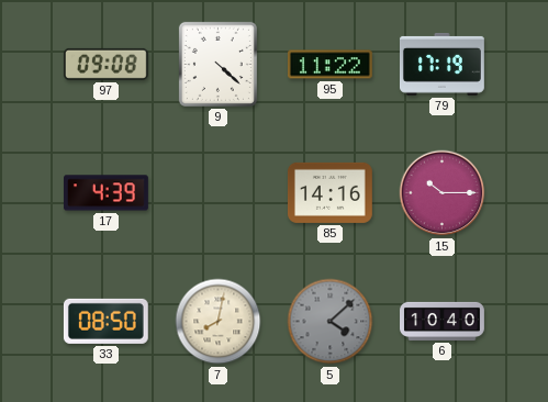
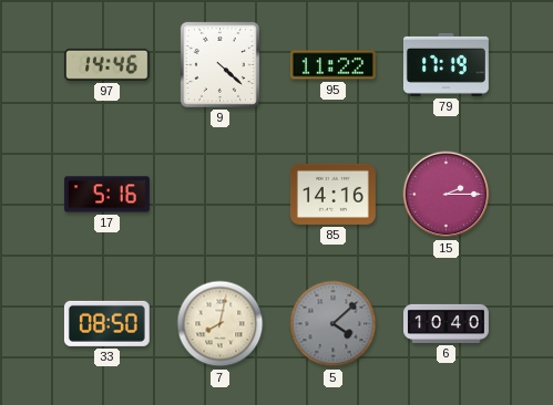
97: 09:08 -> 14:46 (106, 64)
17: 4:39 -> 5:16 (107, 195)
15: 10:15 -> 2:15 (447, 195)
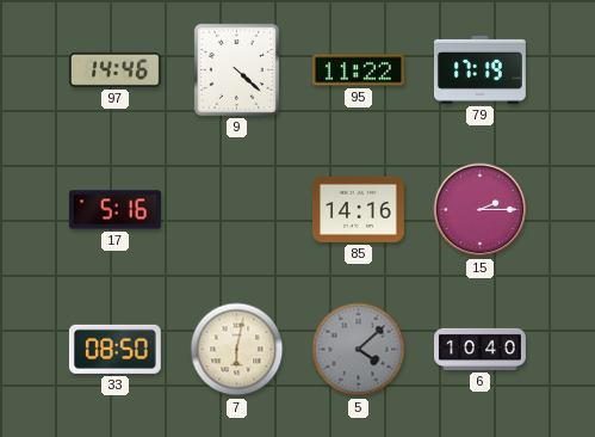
7: 8:02 -> 6:02 (237, 350)
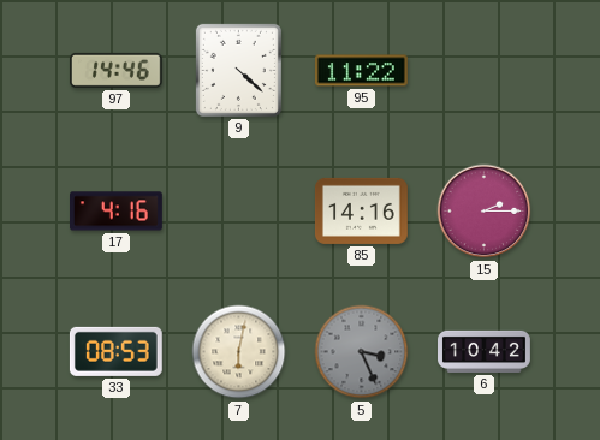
79: 17:19 -> none (479, 69)
17: 5:16 -> 4:16 (117, 212)
33: 08:50 -> 08:53 (115, 351)
5: 4:08 -> 3:26 (362, 352)
6: 10:40 -> 10:42 (485, 351)
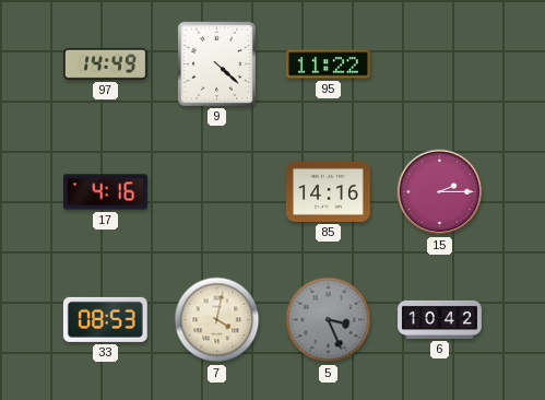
97: 14:46 -> 14:49 (105, 63)
7: 6:02 -> 4:02 (217, 320)
